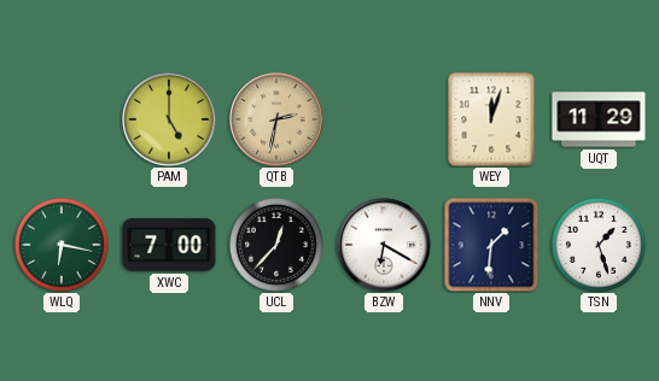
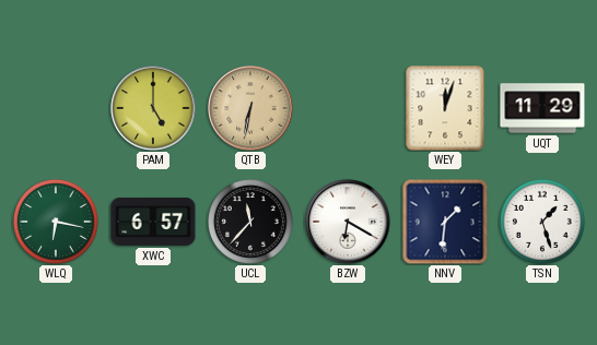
QTB: 2:32 -> 6:32 (250, 108)
XWC: 7:00 -> 6:57 (153, 222)
UCL: 12:37 -> 11:37 (250, 222)
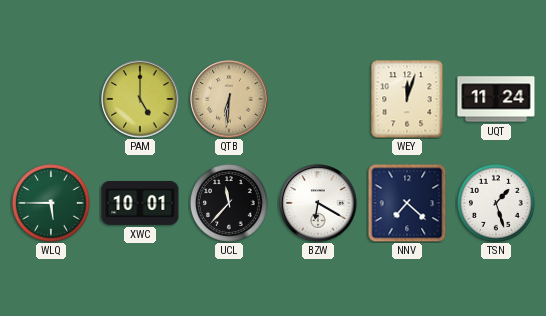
QTB: 6:32 -> 6:31 (229, 99)
UQT: 11:29 -> 11:24 (496, 99)
WLQ: 6:17 -> 5:45 (51, 203)
XWC: 6:57 -> 10:01 (140, 203)
NNV: 1:31 -> 7:22 (407, 203)
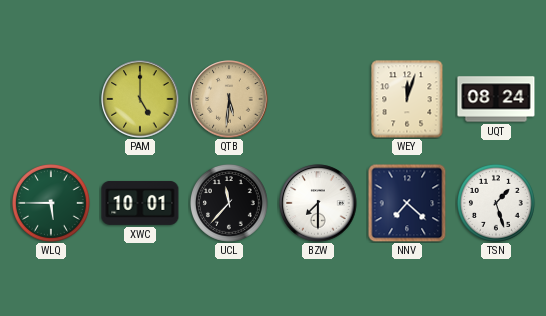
QTB: 6:31 -> 5:31 (229, 99)
UQT: 11:24 -> 08:24 (496, 99)
BZW: 6:20 -> 7:30 (318, 203)
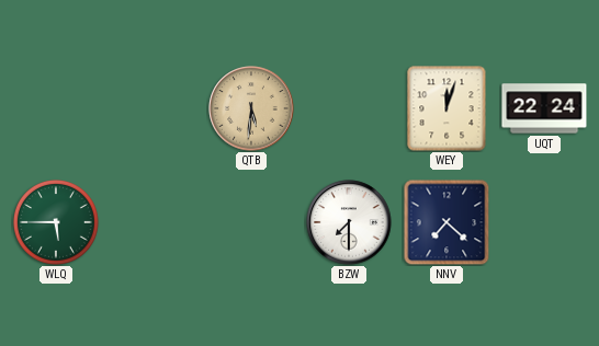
PAM: 5:00 -> none (140, 99)
UQT: 08:24 -> 22:24 (544, 108)
XWC: 10:01 -> none (140, 203)
UCL: 11:37 -> none (229, 203)
TSN: 1:27 -> none (496, 203)
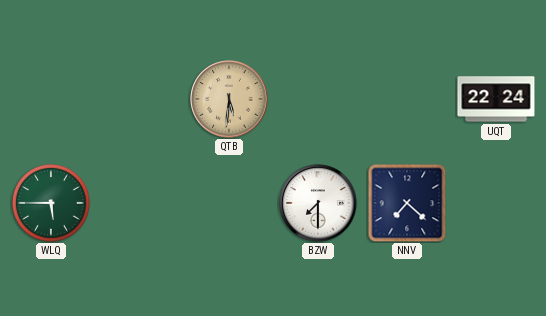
WEY: 12:03 -> none (447, 108)
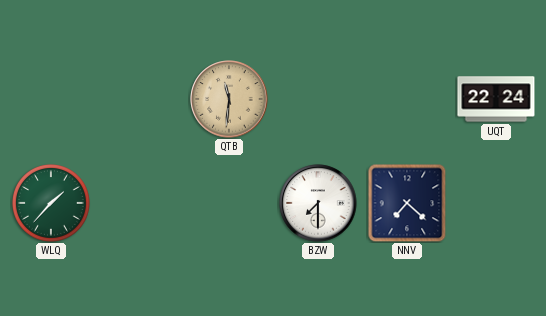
QTB: 5:31 -> 11:31 (229, 99)
WLQ: 5:45 -> 1:37 (51, 203)
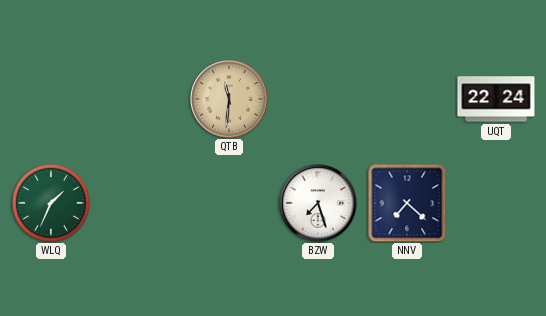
WLQ: 1:37 -> 1:34 (51, 203)
BZW: 7:30 -> 7:27 (318, 203)
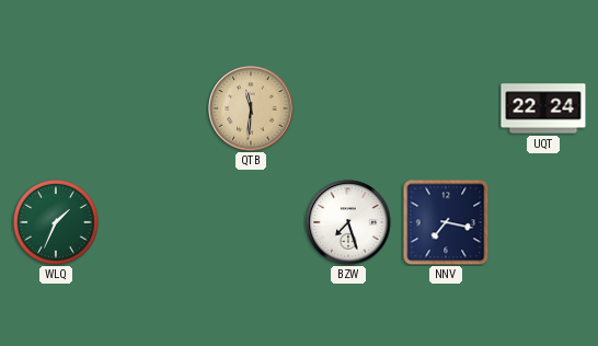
NNV: 7:22 -> 7:17 (446, 222)
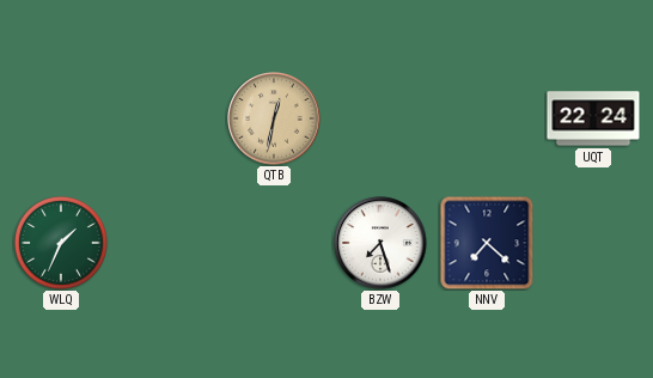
QTB: 11:31 -> 12:32 (274, 118)
NNV: 7:17 -> 7:22 (487, 243)
